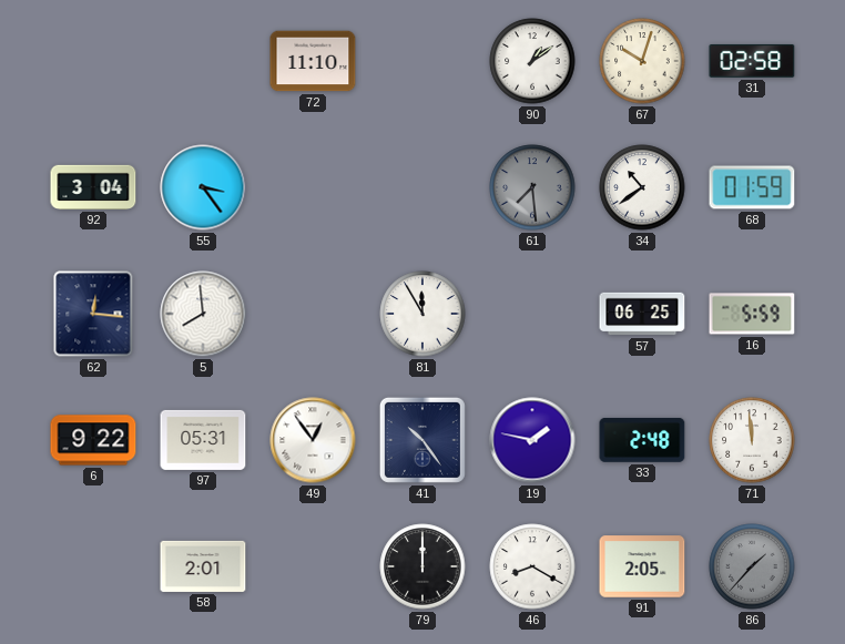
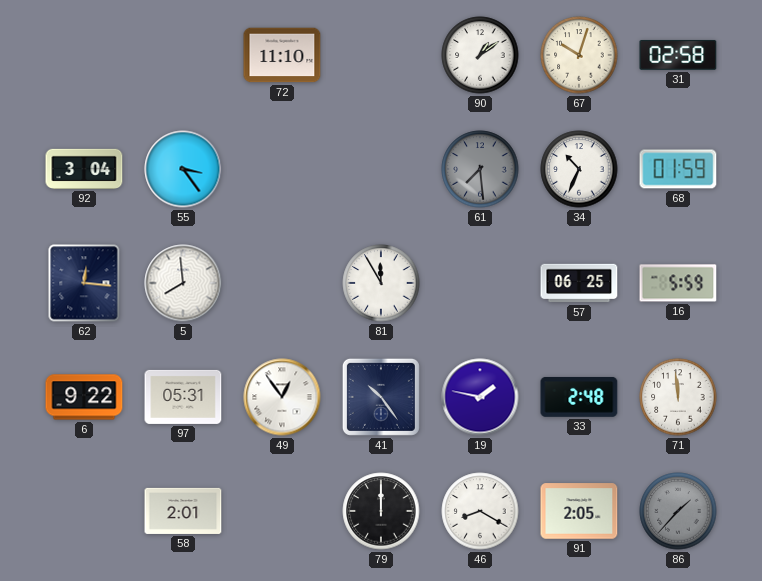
34: 10:39 -> 10:34 (579, 169)
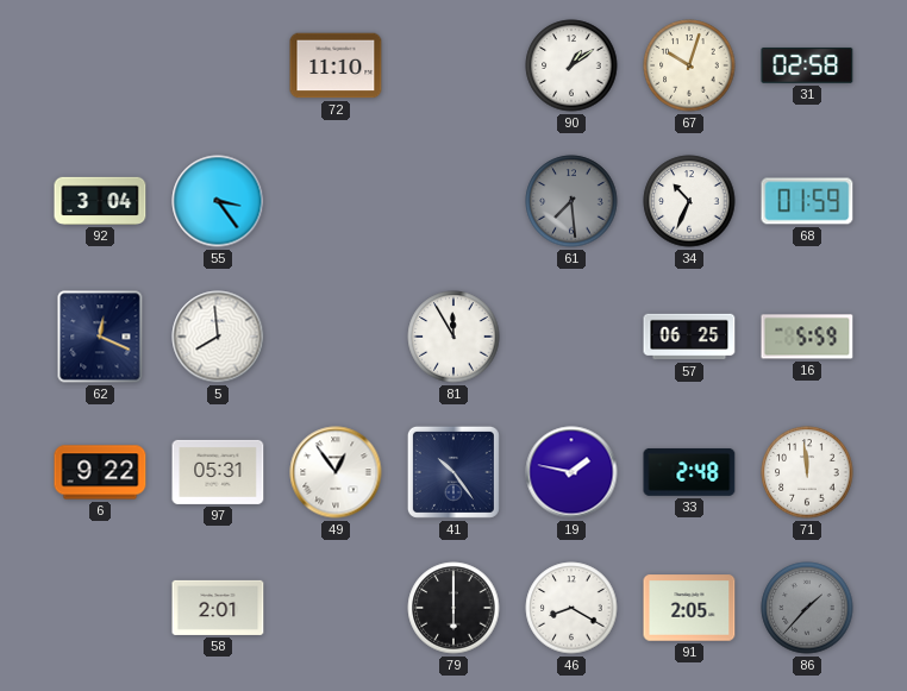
62: 12:16 -> 12:19 (100, 337)
79: 12:00 -> 6:00 (453, 608)
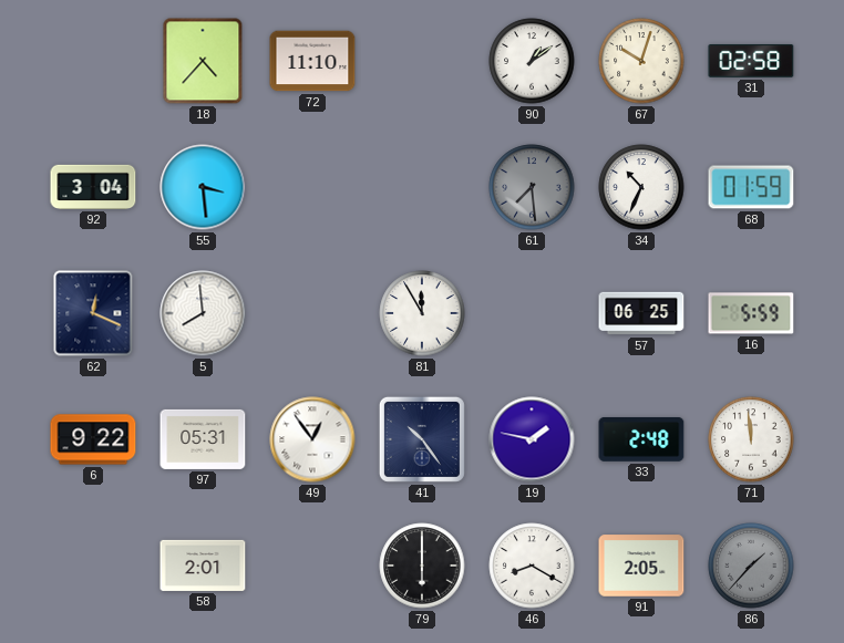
18: none -> 4:37 (203, 61)
55: 3:24 -> 3:29 (203, 187)
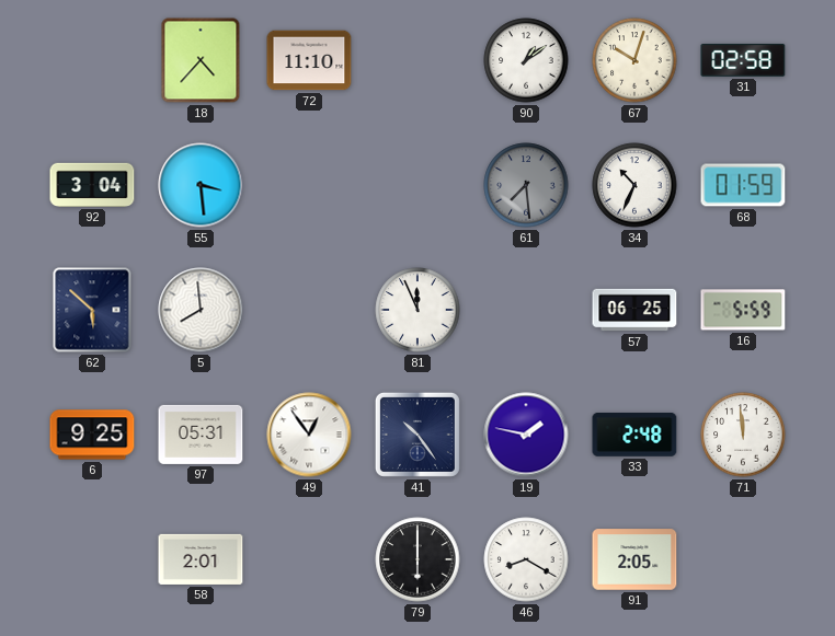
62: 12:19 -> 5:52 (92, 310)
81: 11:55 -> 11:56 (417, 310)
6: 9:22 -> 9:25 (92, 435)
86: 1:37 -> none (751, 566)
